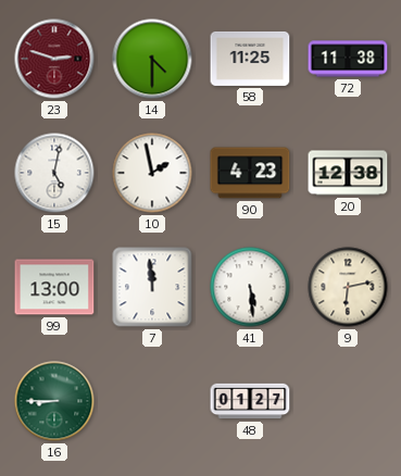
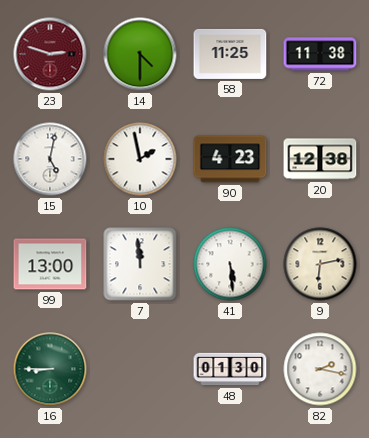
48: 01:27 -> 01:30 (230, 369)
82: none -> 2:17 (320, 369)
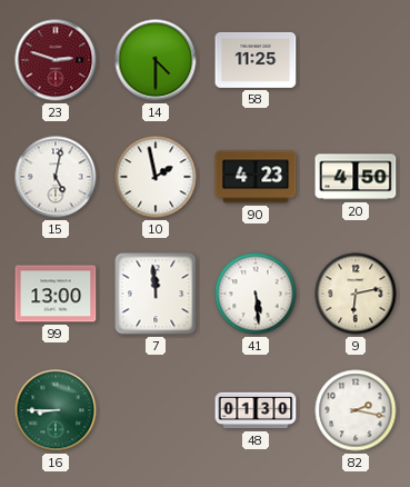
72: 11:38 -> none (320, 54)
20: 12:38 -> 4:50 (356, 177)
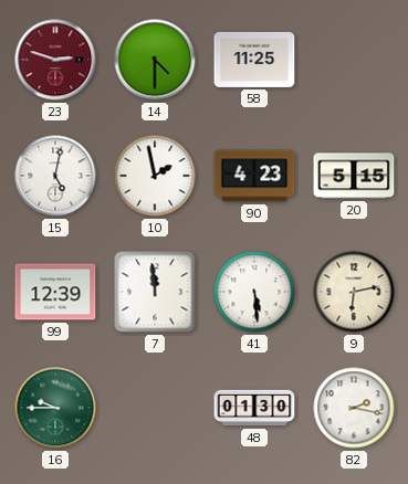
20: 4:50 -> 5:15 (354, 176)
99: 13:00 -> 12:39 (55, 292)
16: 8:45 -> 9:45 (55, 408)
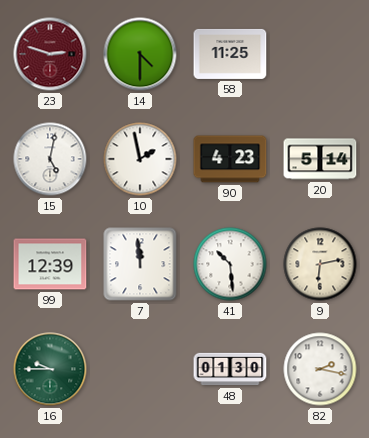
20: 5:15 -> 5:14 (320, 159)
41: 5:29 -> 10:29 (230, 264)
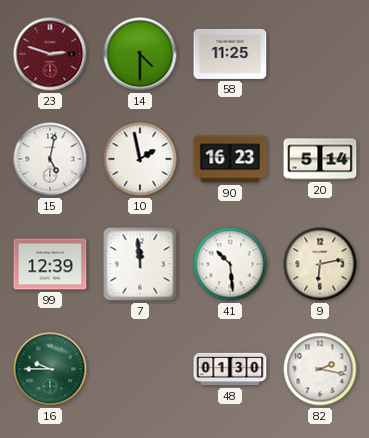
90: 4:23 -> 16:23 (230, 159)
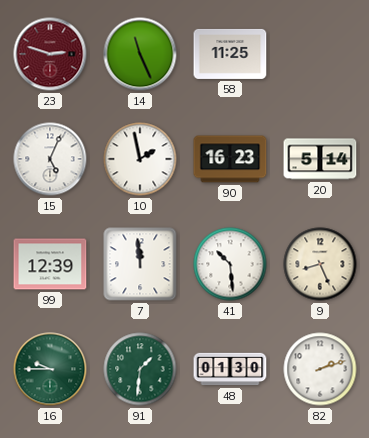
14: 4:30 -> 11:26 (140, 54)
15: 5:02 -> 5:04 (50, 159)
9: 6:13 -> 8:26 (320, 264)
91: none -> 1:31 (140, 369)
82: 2:17 -> 2:12 (320, 369)
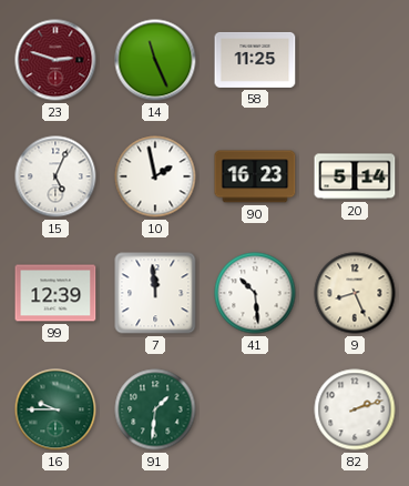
48: 01:30 -> none (230, 369)
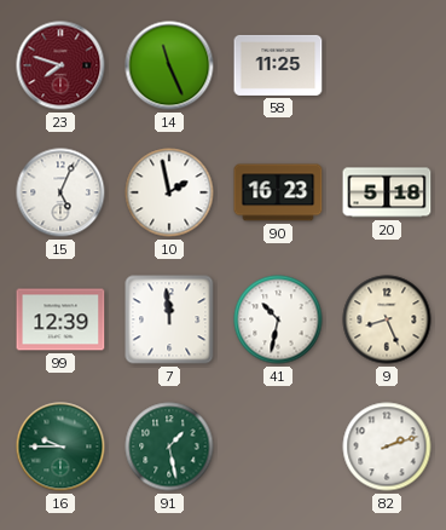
23: 2:48 -> 7:48 (60, 65)
20: 5:14 -> 5:18 (387, 192)
41: 10:29 -> 10:32 (278, 319)
91: 1:31 -> 1:28 (169, 447)
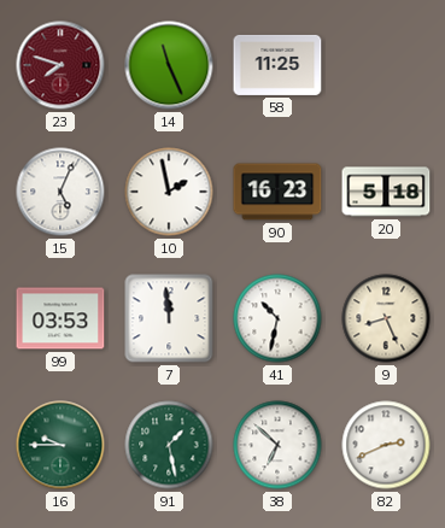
99: 12:39 -> 03:53 (60, 318)
38: none -> 6:52 (277, 445)
82: 2:12 -> 2:41 (386, 445)
